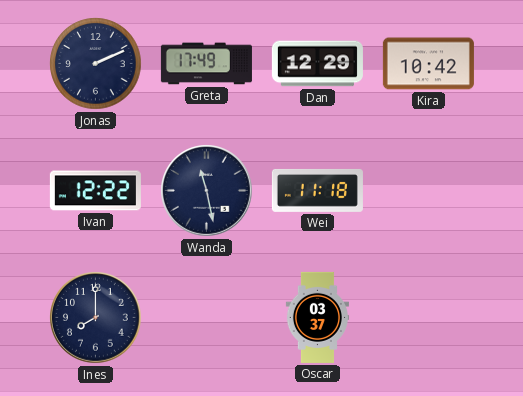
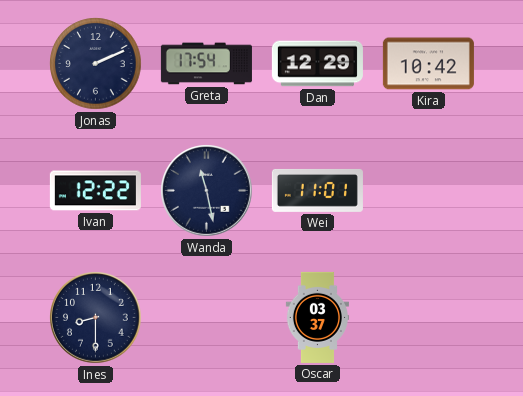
Greta: 17:49 -> 17:54 (206, 64)
Wei: 11:18 -> 11:01 (317, 190)
Ines: 8:00 -> 8:30 (96, 318)
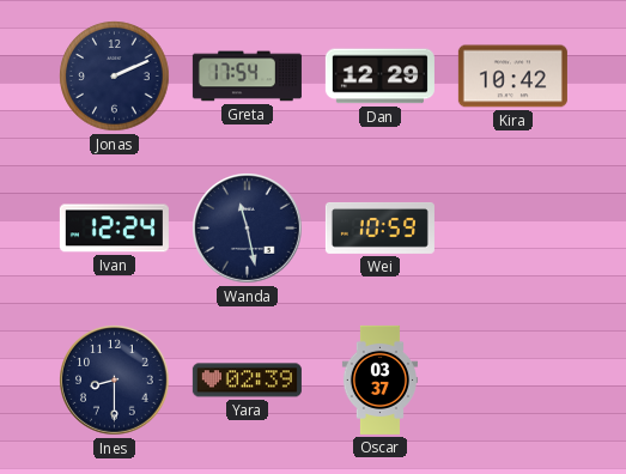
Ivan: 12:22 -> 12:24 (114, 229)
Wei: 11:01 -> 10:59 (379, 227)
Yara: none -> 02:39 (247, 381)
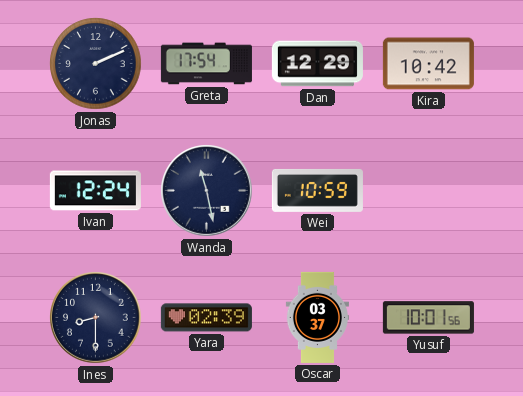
Yusuf: none -> 10:01 (428, 318)
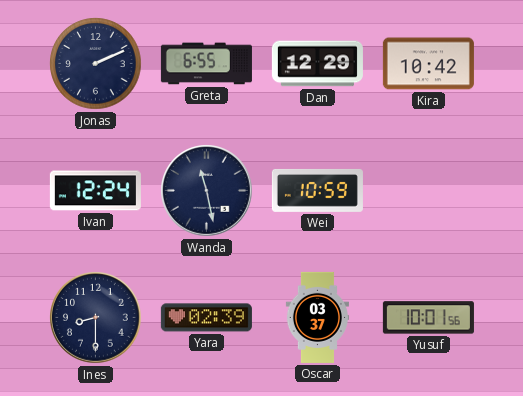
Greta: 17:54 -> 6:55 (206, 64)
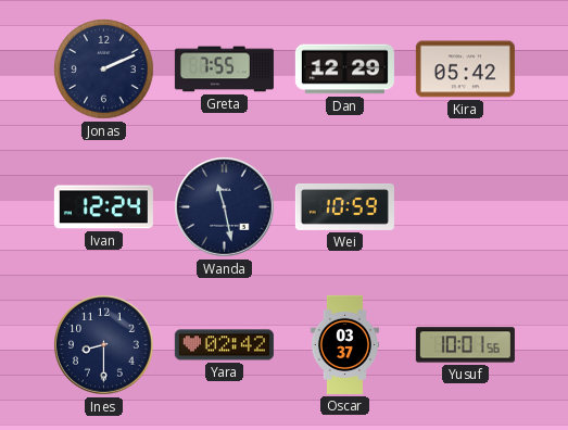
Greta: 6:55 -> 7:55 (224, 69)
Kira: 10:42 -> 05:42 (465, 69)
Yara: 02:39 -> 02:42 (224, 345)
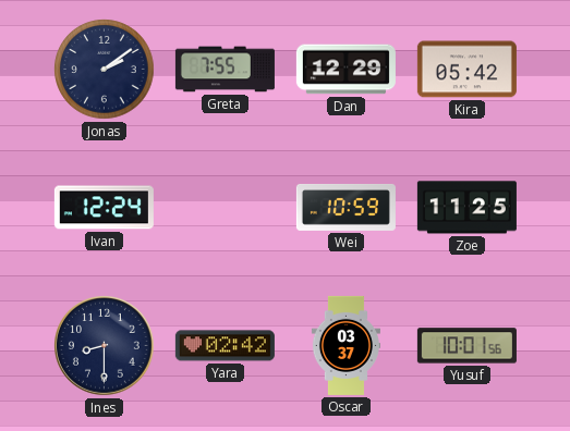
Jonas: 2:11 -> 2:09 (105, 70)
Wanda: 11:28 -> none (225, 207)
Zoe: none -> 11:25 (466, 208)
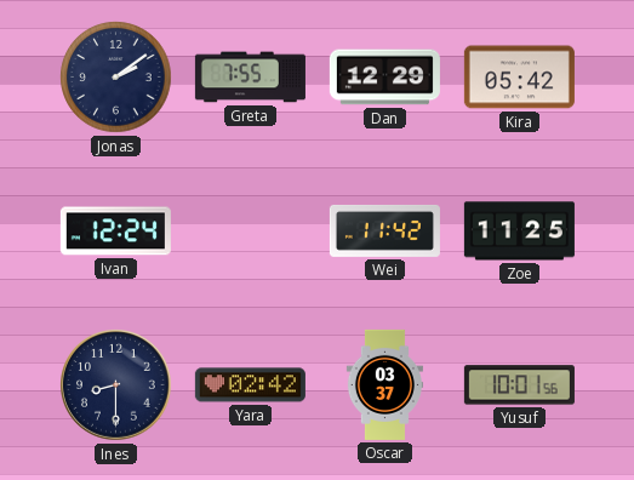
Wei: 10:59 -> 11:42 (384, 230)
